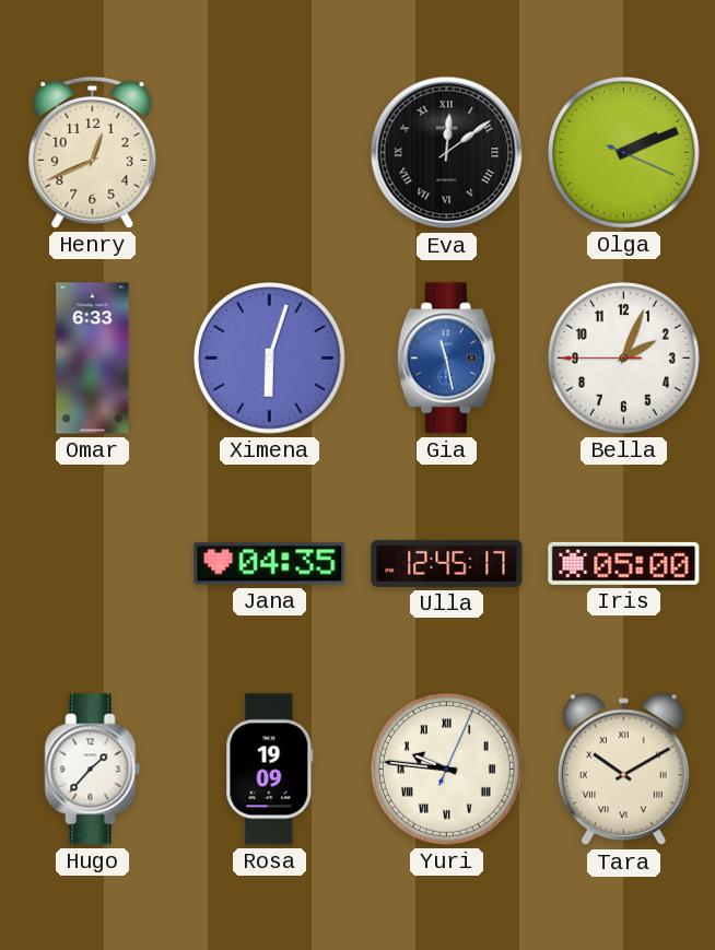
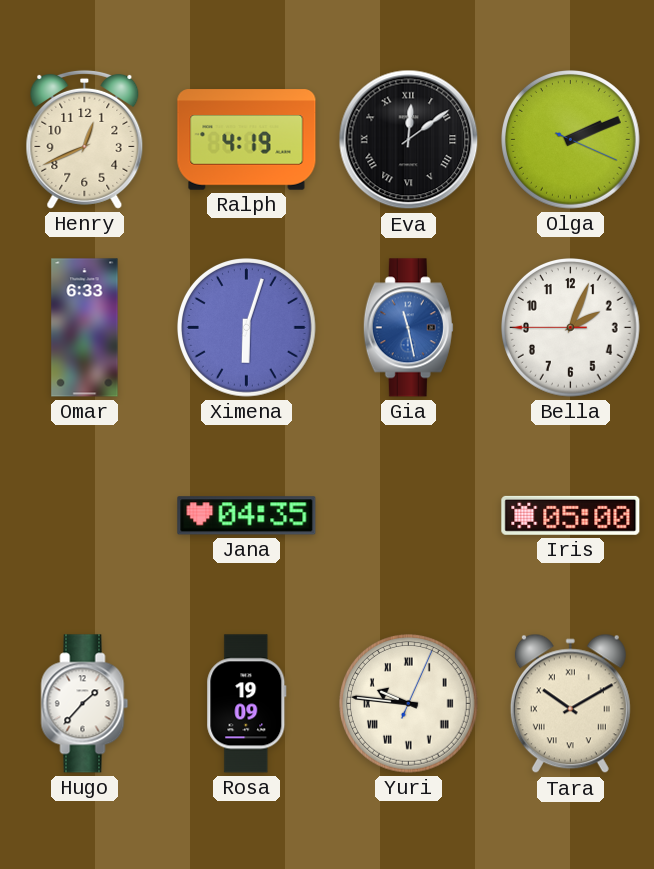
Ralph: none -> 4:19 (247, 140)
Ulla: 12:45 -> none (447, 563)
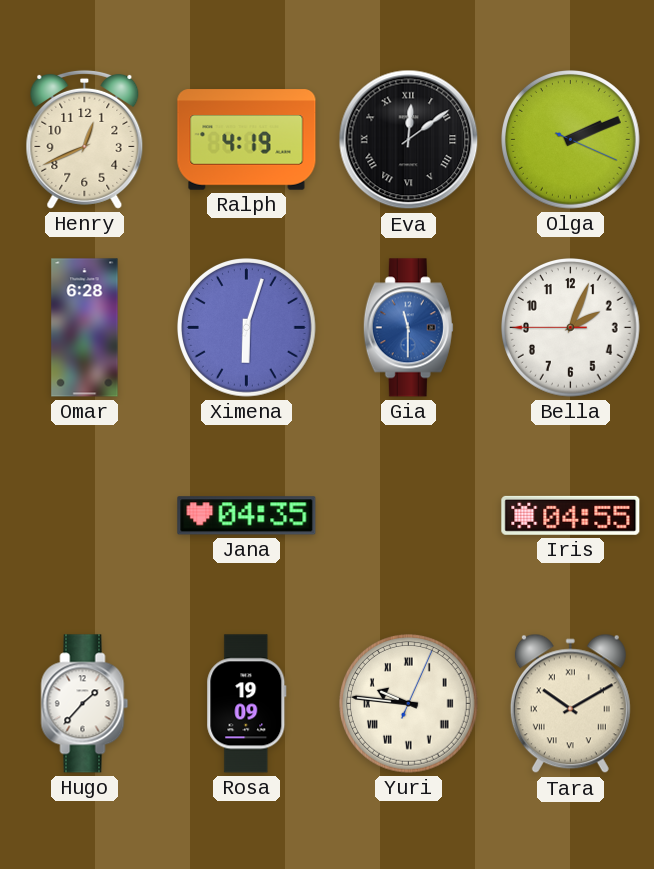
Omar: 6:33 -> 6:28 (85, 328)
Gia: 11:28 -> 11:30 (408, 328)
Iris: 05:00 -> 04:55 (571, 515)
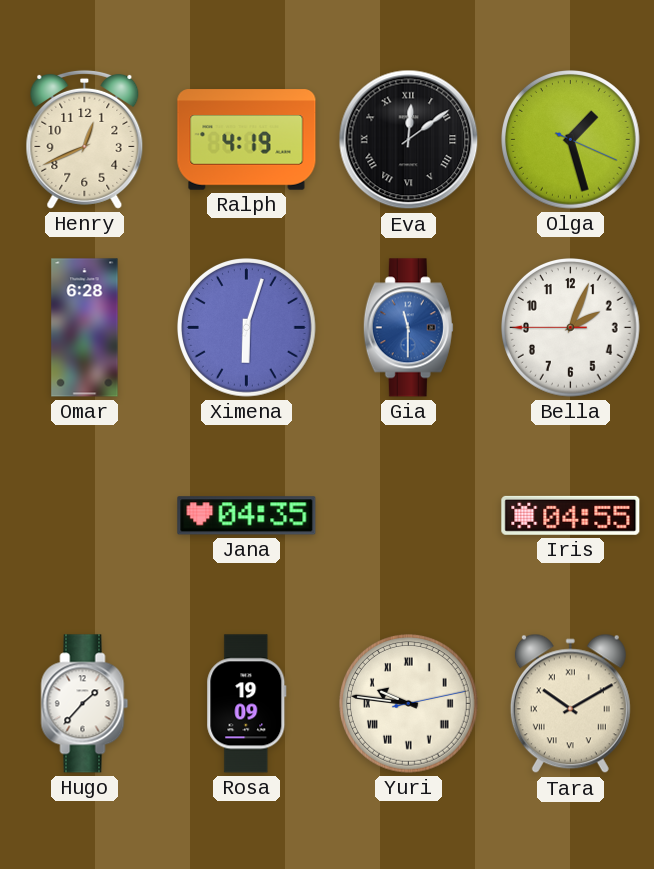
Olga: 2:11 -> 1:27 (571, 140)
Yuri: 9:46:04 -> 9:46:13 (409, 704)
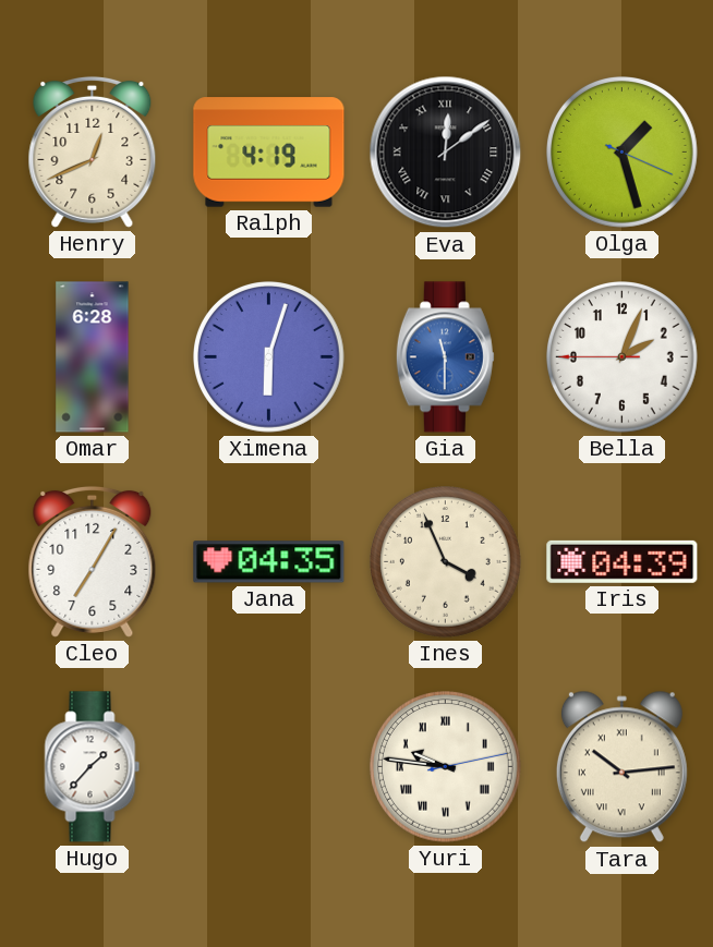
Cleo: none -> 7:05 (93, 561)
Ines: none -> 3:56 (446, 562)
Iris: 04:55 -> 04:39 (623, 561)
Rosa: 19:09 -> none (247, 704)
Tara: 10:10 -> 10:14 (621, 767)
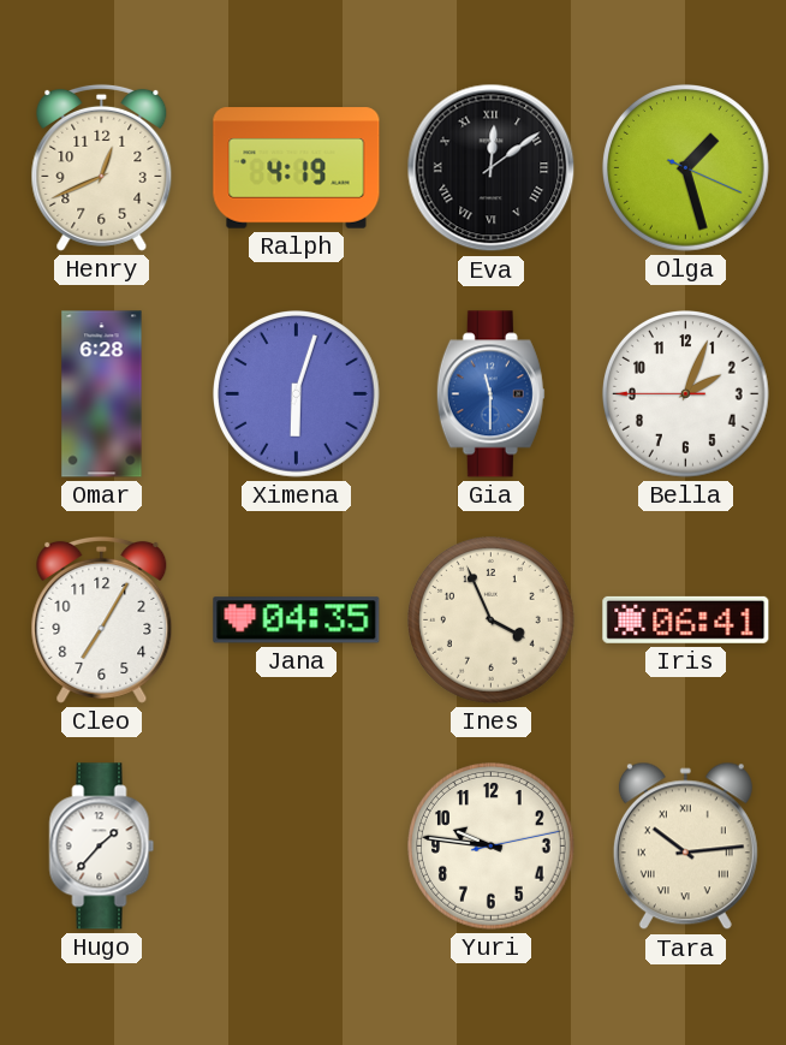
Iris: 04:39 -> 06:41 (686, 619)
Yuri numerals: Roman -> Arabic (492, 847)
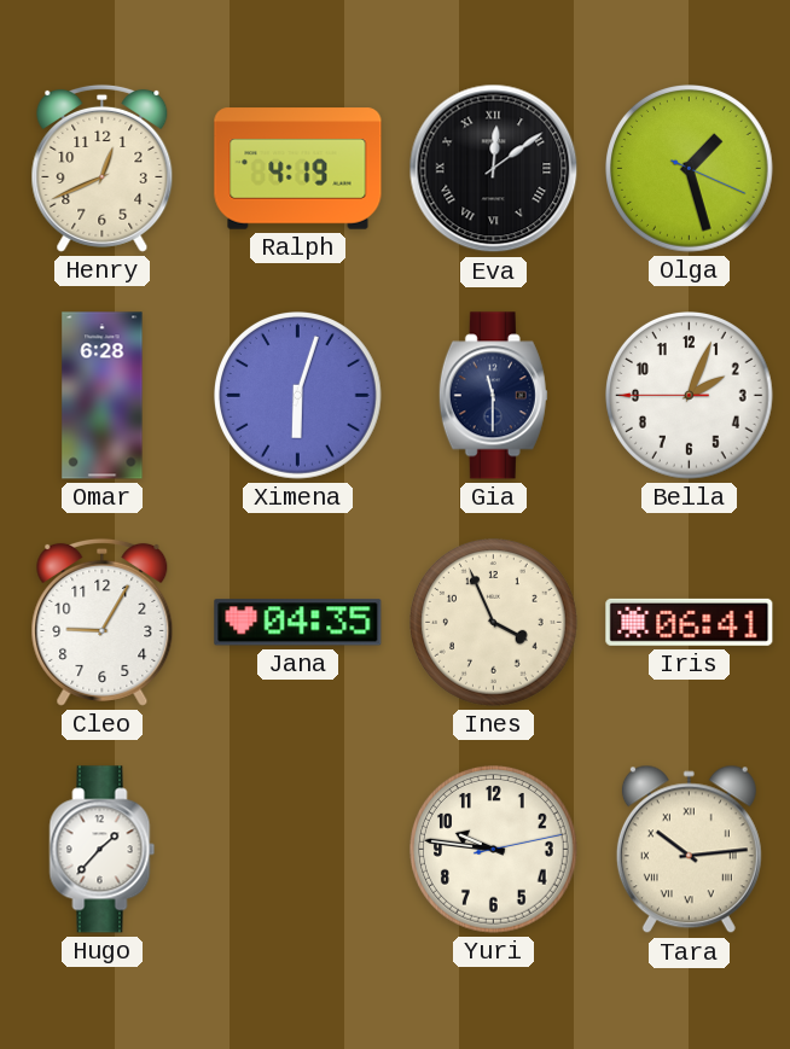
Gia dial: blue -> navy (493, 396)
Cleo: 7:05 -> 9:05 (103, 622)
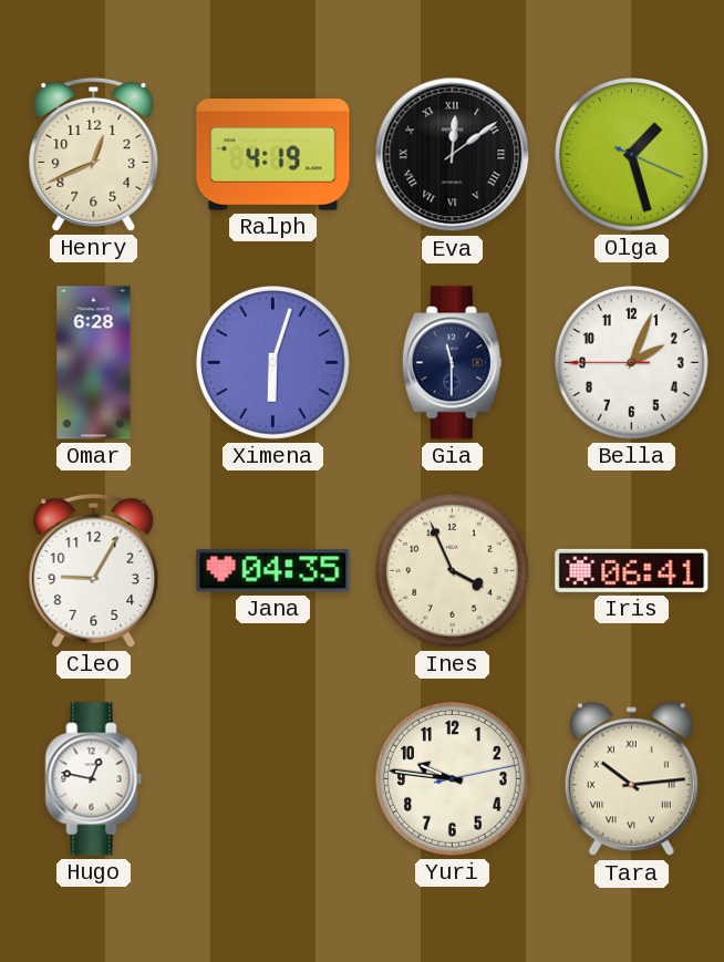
Hugo: 1:37 -> 12:47 (94, 779)
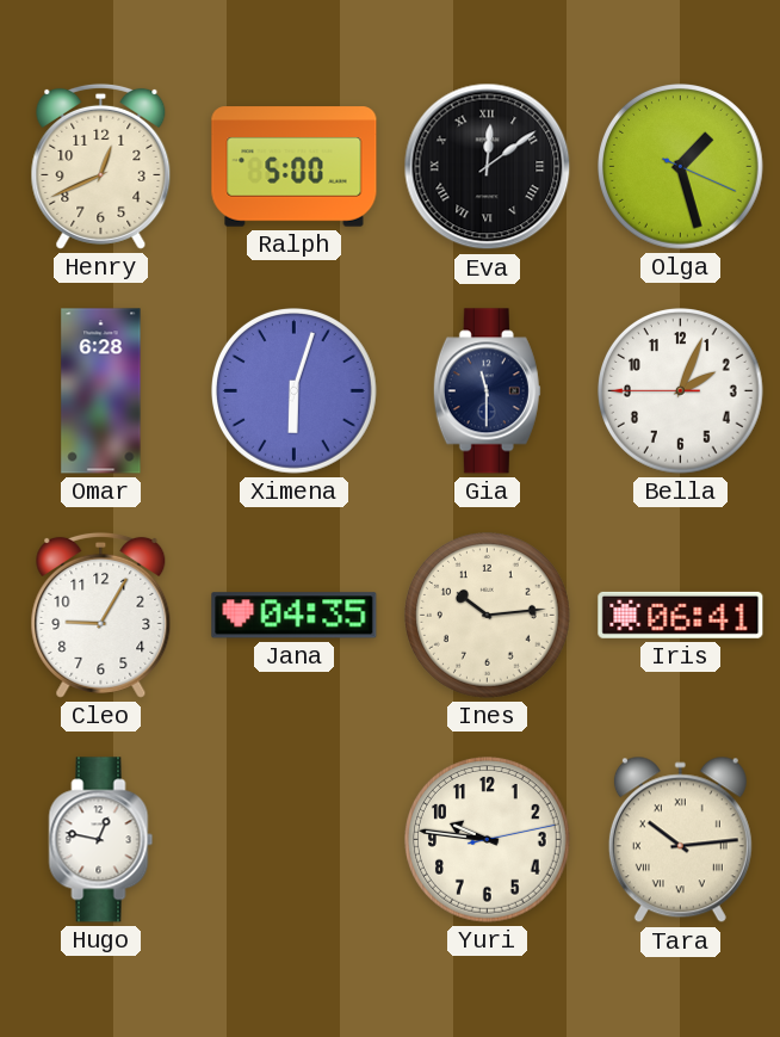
Ralph: 4:19 -> 5:00 (295, 167)
Ines: 3:56 -> 10:14 (488, 616)
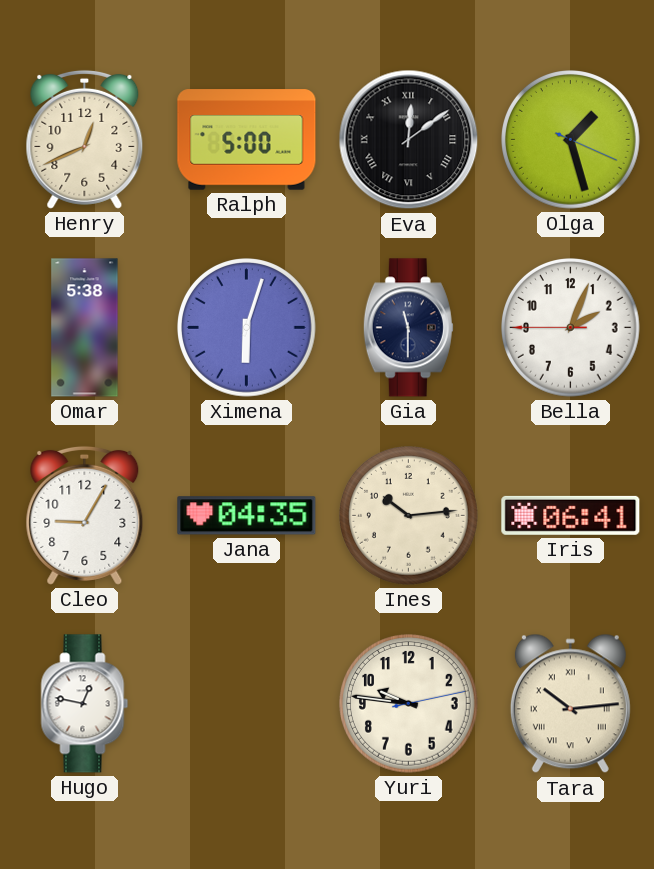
Omar: 6:28 -> 5:38 (85, 328)
